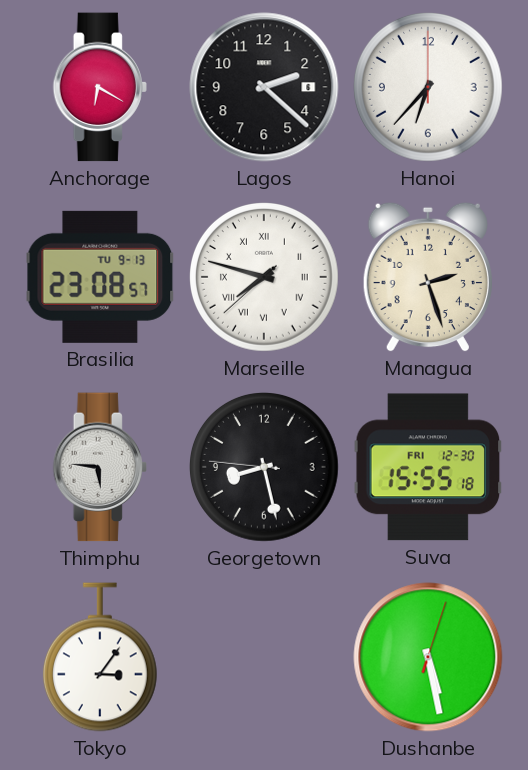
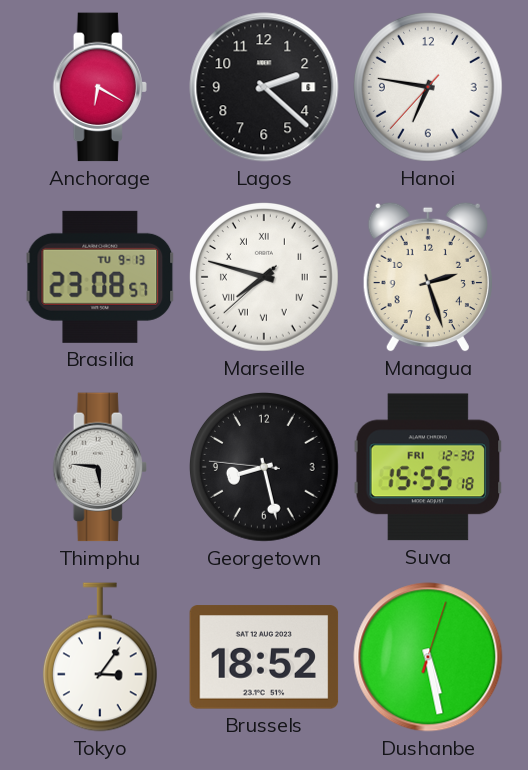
Hanoi: 6:37 -> 6:46 (429, 88)
Brussels: none -> 18:52 (264, 657)
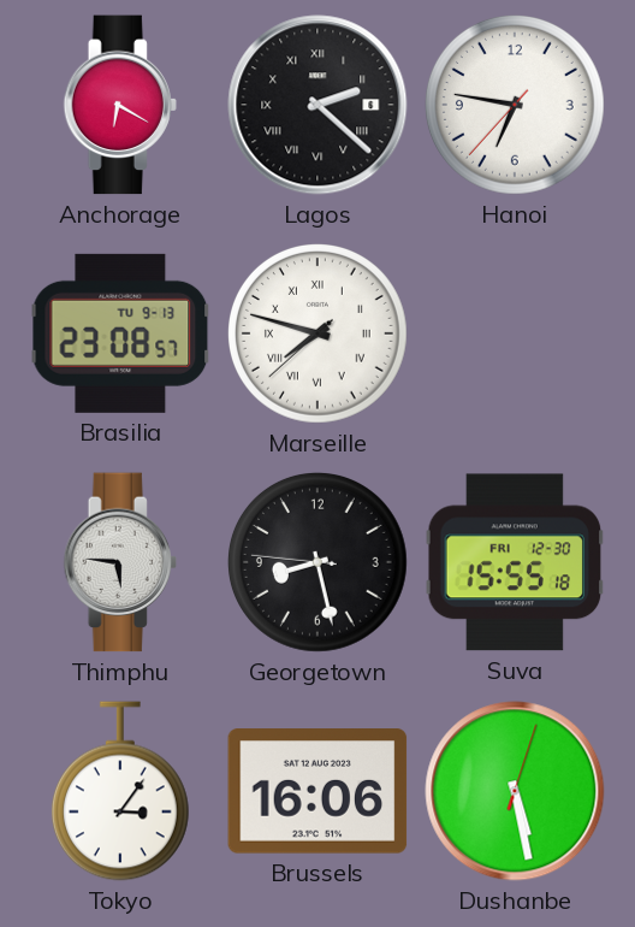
Lagos numerals: Arabic -> Roman (317, 105)
Managua: 2:27 -> none (428, 277)
Brussels: 18:52 -> 16:06 (317, 791)
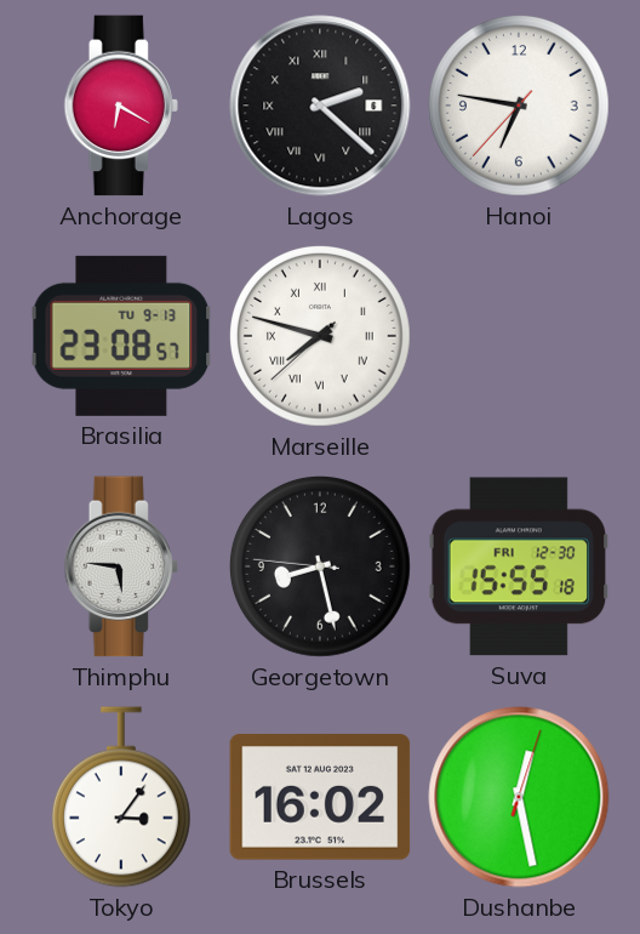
Brussels: 16:06 -> 16:02 (320, 797)
Dushanbe: 5:28 -> 12:28 (519, 797)
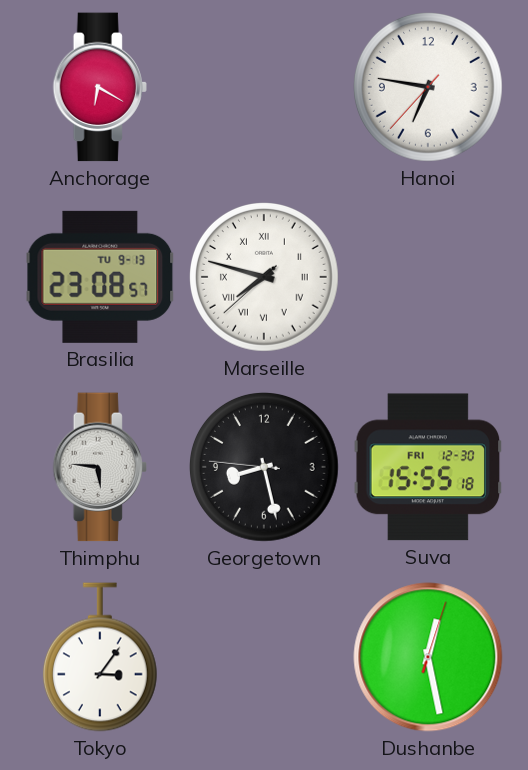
Lagos: 2:22 -> none (320, 106)
Brussels: 16:02 -> none (320, 797)
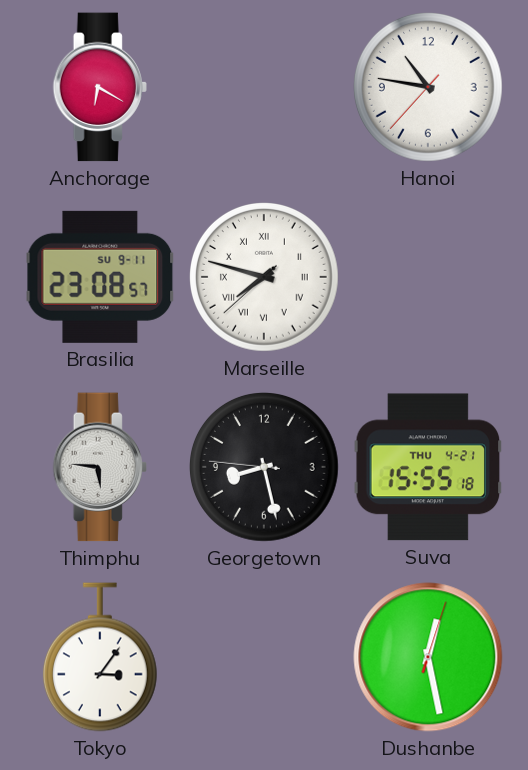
Hanoi: 6:46 -> 10:46 (429, 88)
Brasilia date: TU 9-13 -> SU 9-11 (100, 277)
Suva date: FRI 12-30 -> THU 4-21 (428, 467)
